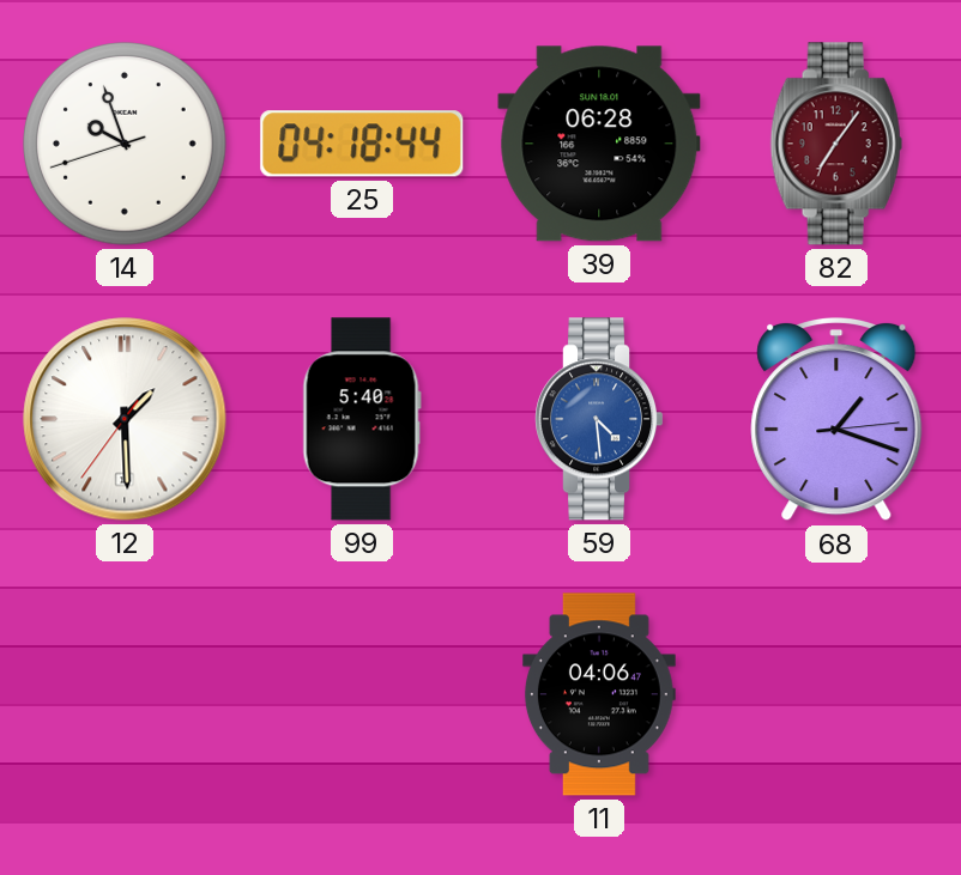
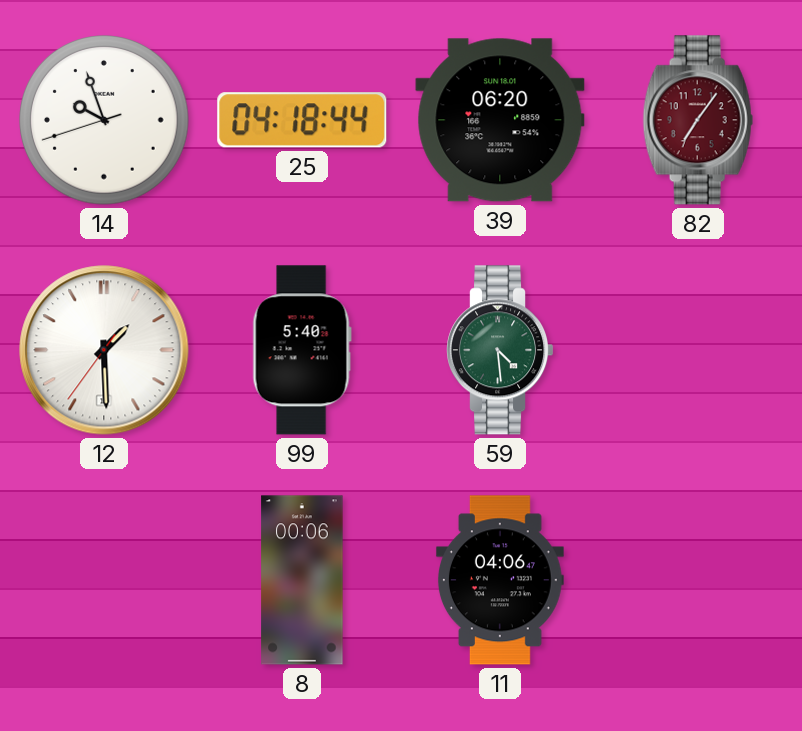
39: 06:28 -> 06:20 (500, 120)
59 dial: blue -> green (501, 350)
68: 1:18 -> none (836, 419)
8: none -> 00:06 (302, 580)
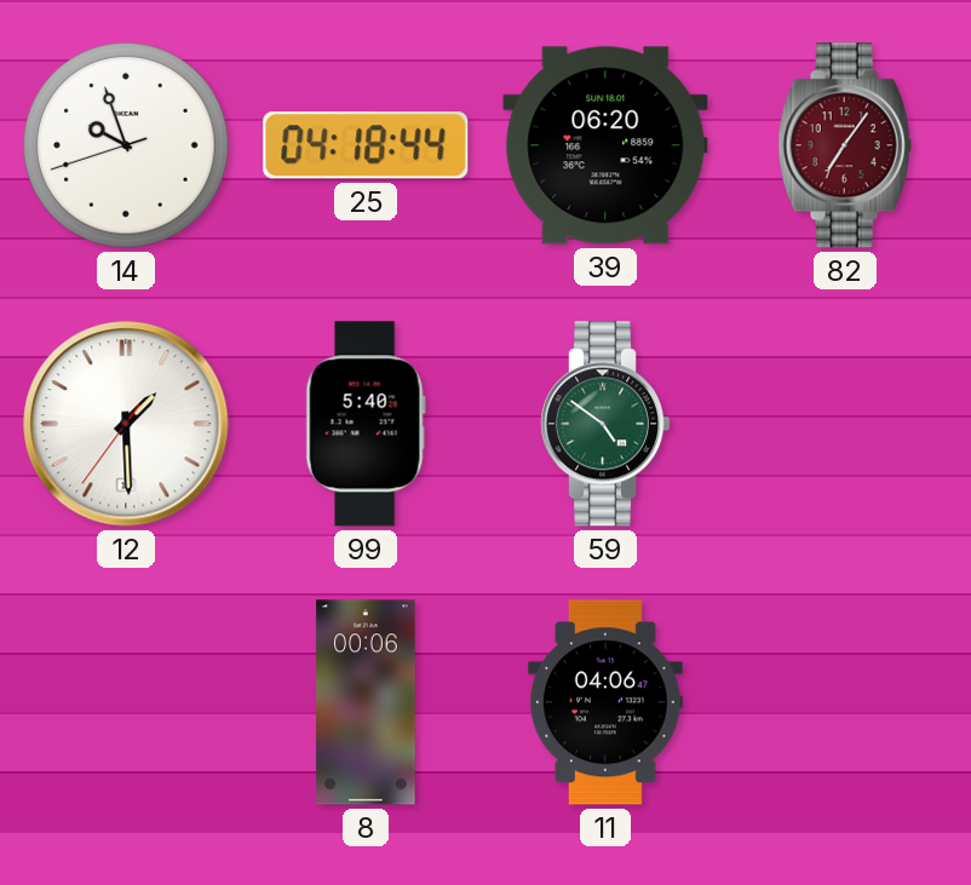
59: 4:29 -> 4:51 (607, 424)
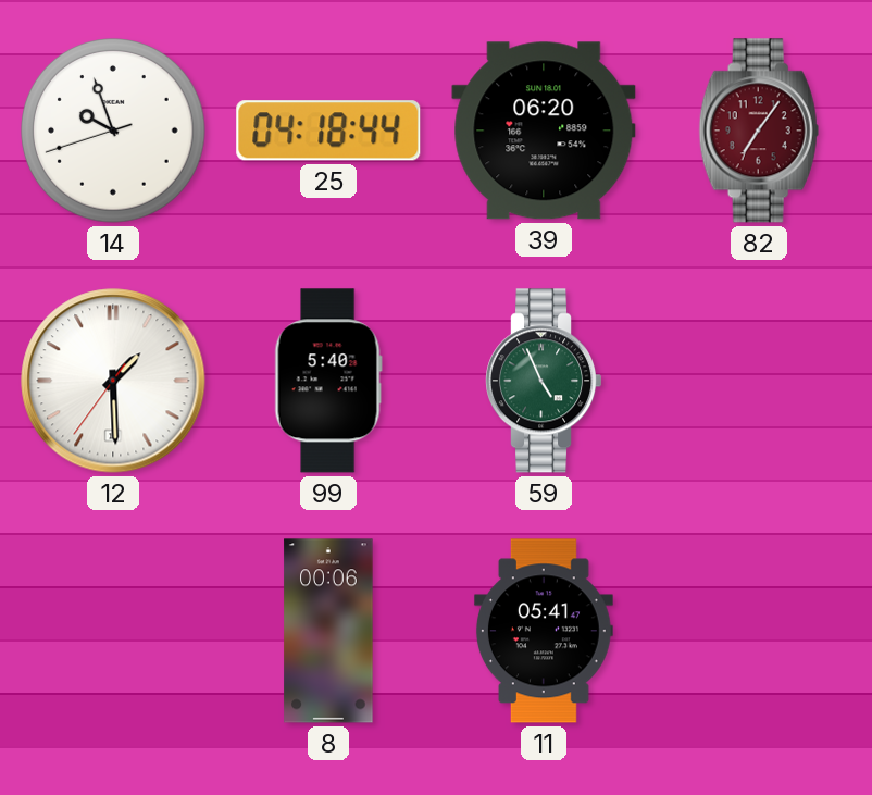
59: 4:51 -> 4:56 (545, 381)
11: 04:06 -> 05:41 (544, 631)
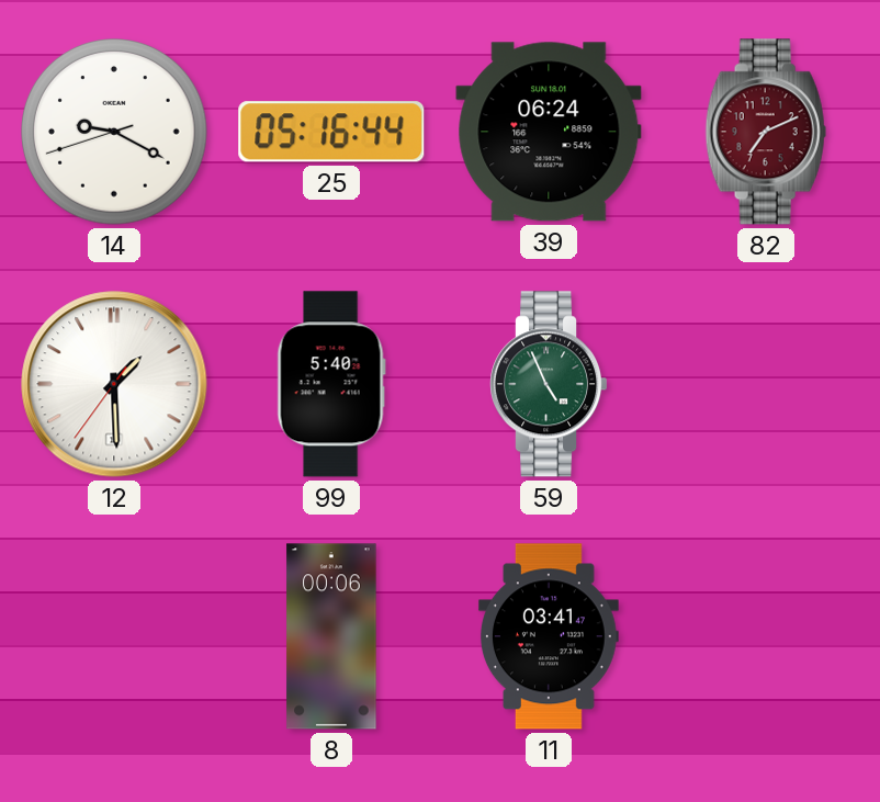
14: 9:56 -> 9:19 (114, 132)
25: 04:18 -> 05:16 (331, 132)
39: 06:20 -> 06:24 (549, 132)
82: 7:06 -> 7:11 (766, 132)
11: 05:41 -> 03:41 (549, 636)
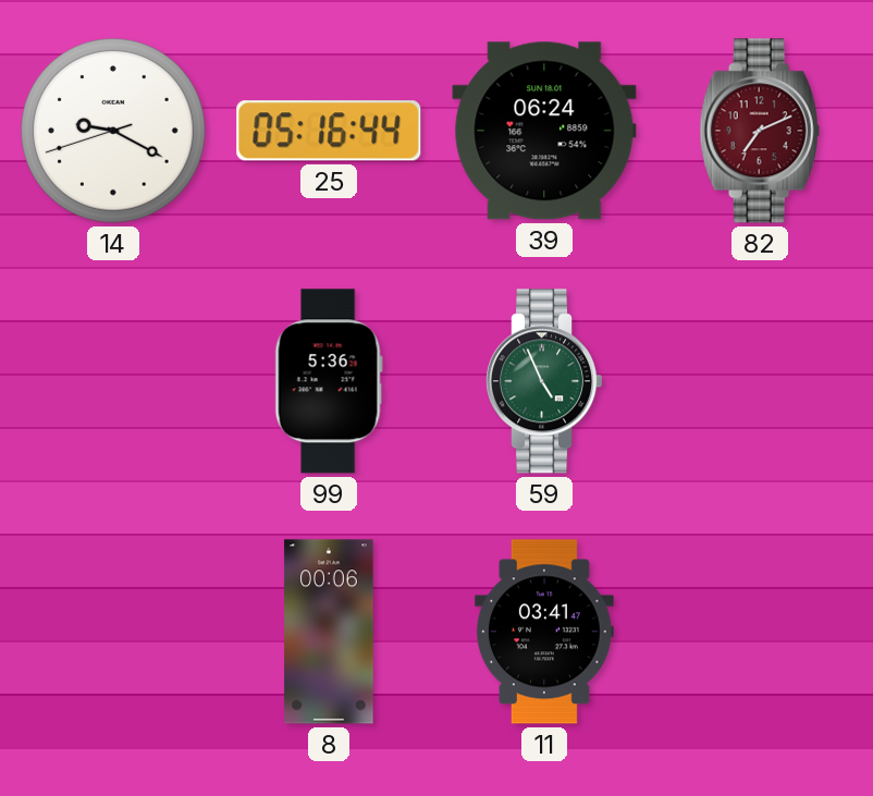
12: 1:29 -> none (114, 384)
99: 5:40 -> 5:36 (329, 381)
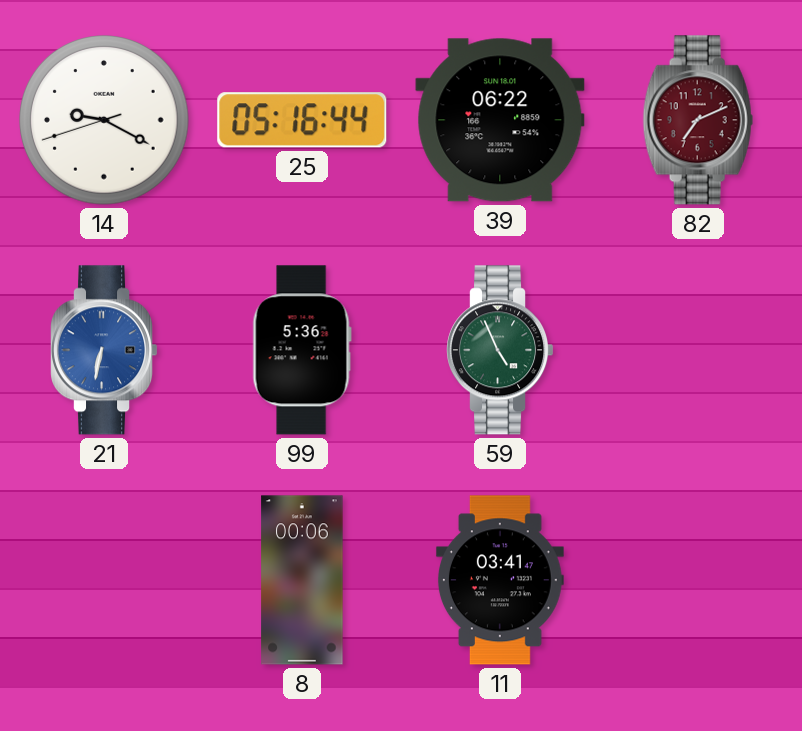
39: 06:24 -> 06:22 (500, 120)
21: none -> 6:32 (105, 350)
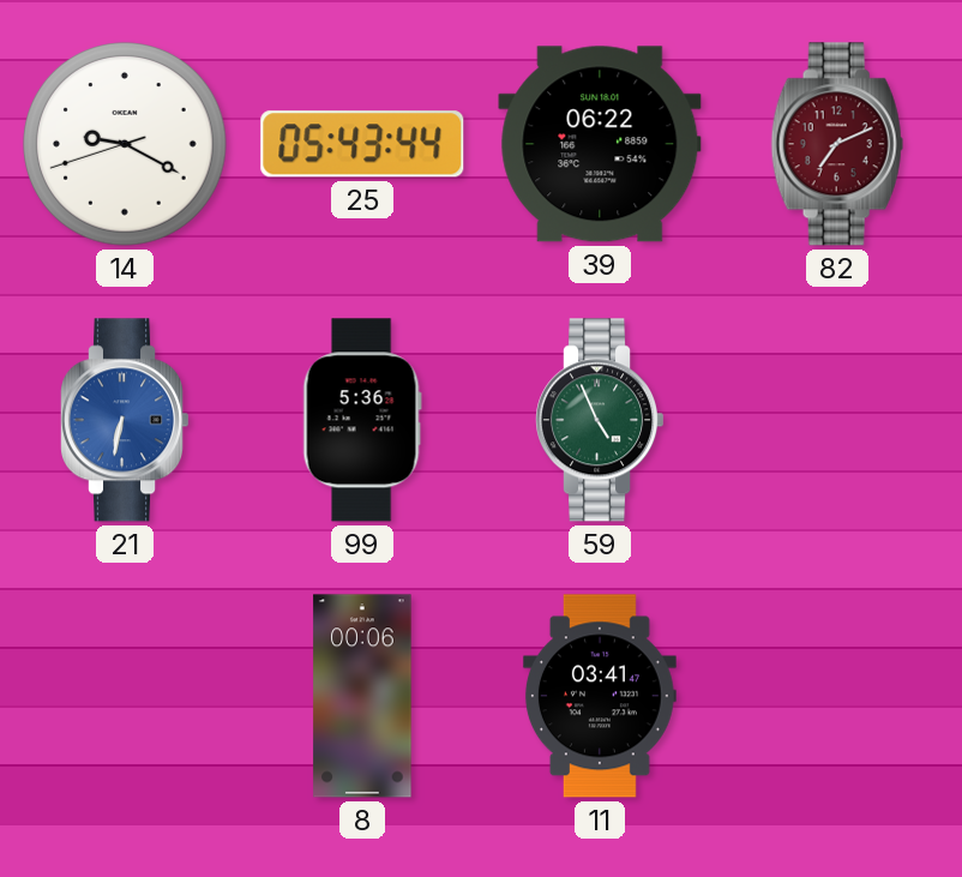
25: 05:16 -> 05:43 (362, 144)
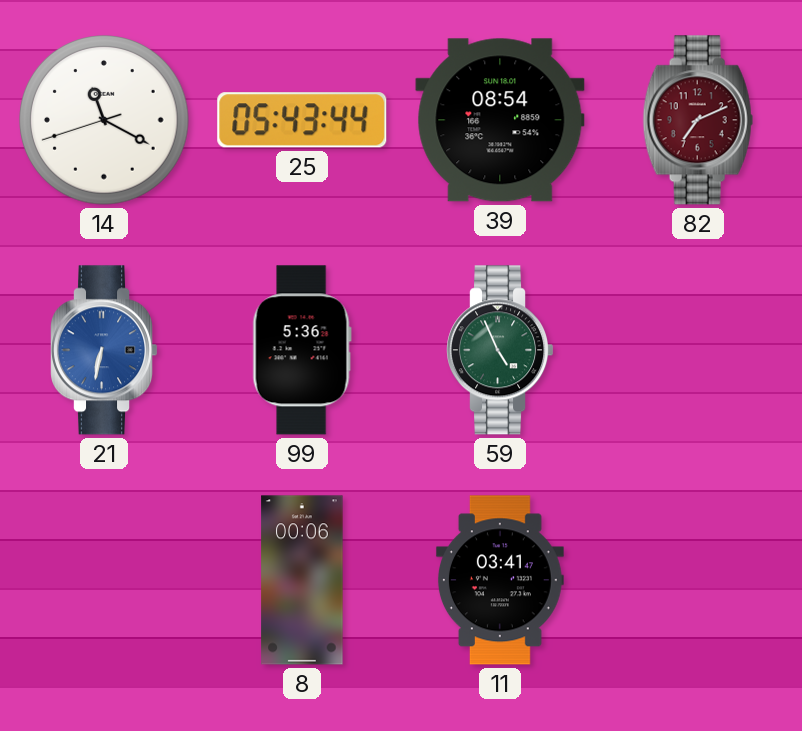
14: 9:19 -> 11:19 (104, 120)
39: 06:22 -> 08:54 (500, 120)
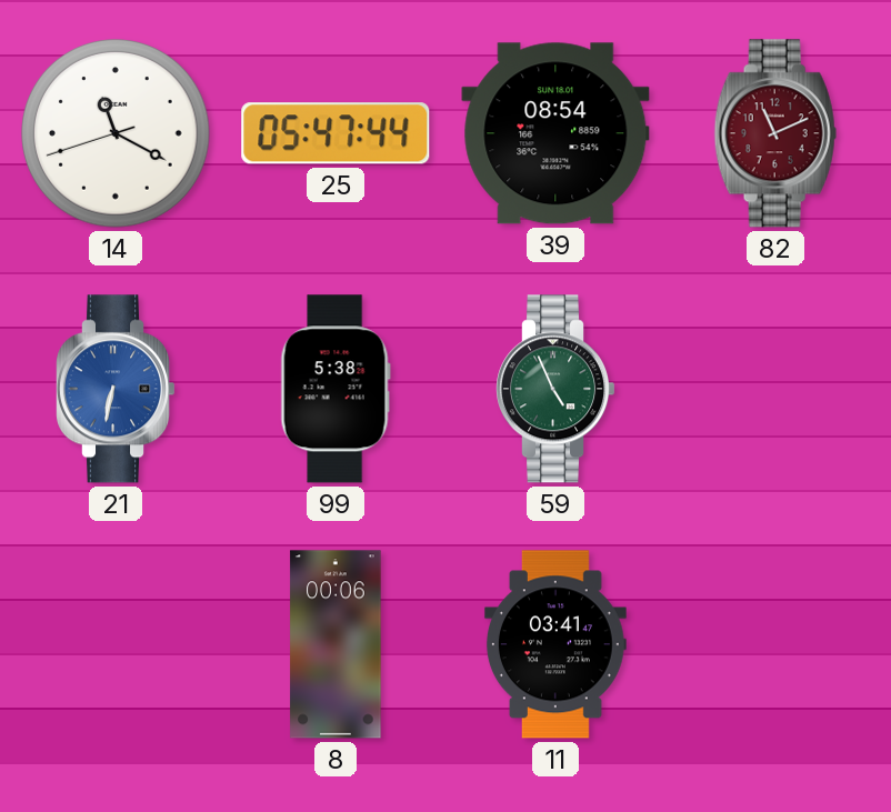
25: 05:43 -> 05:47 (336, 133)
82: 7:11 -> 11:11 (775, 133)
99: 5:36 -> 5:38 (336, 389)
